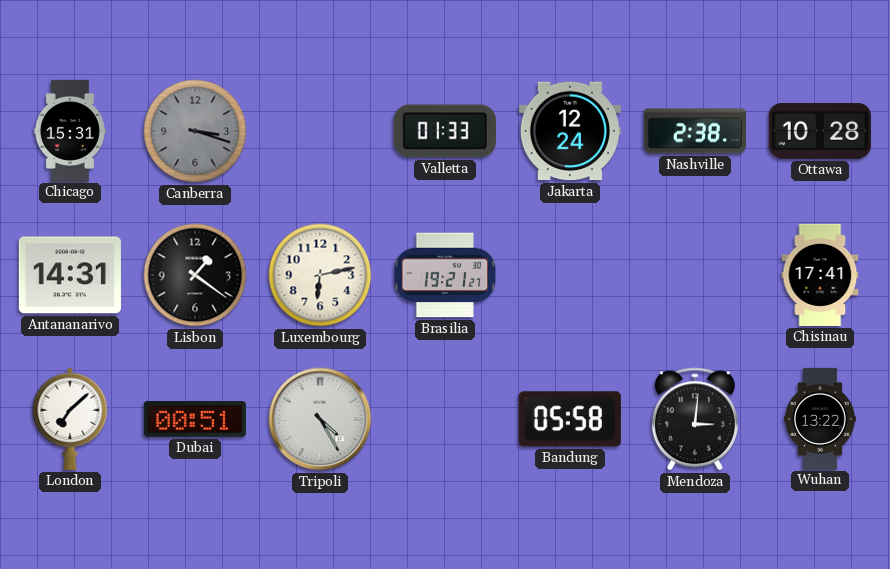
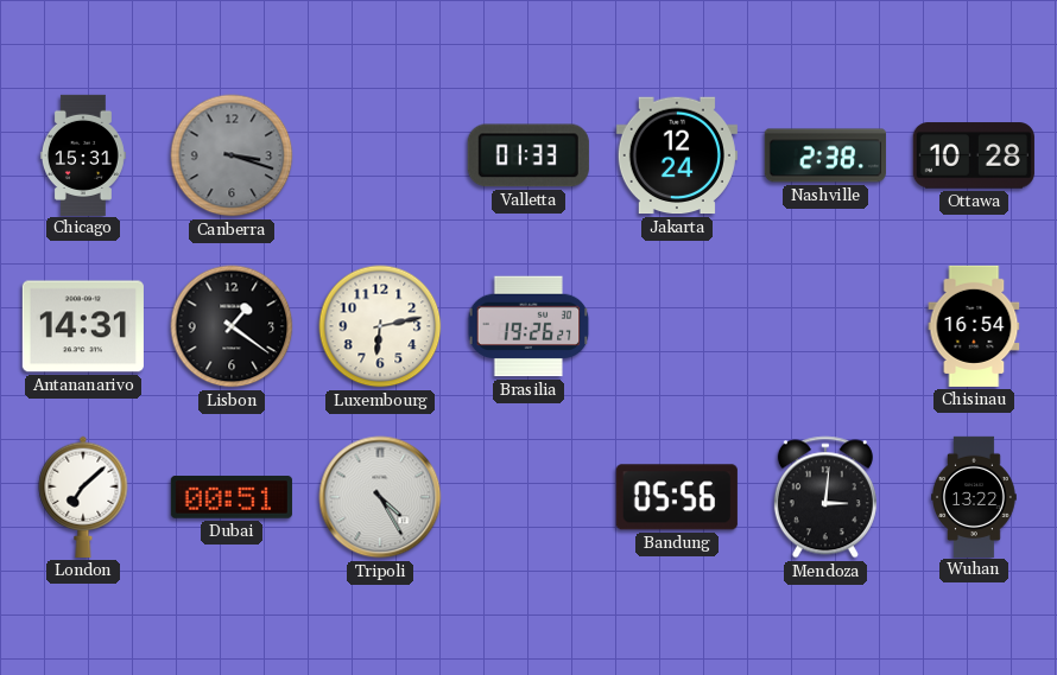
Brasilia: 19:21 -> 19:26 (528, 326)
Chisinau: 17:41 -> 16:54 (974, 326)
Bandung: 05:58 -> 05:56 (677, 497)
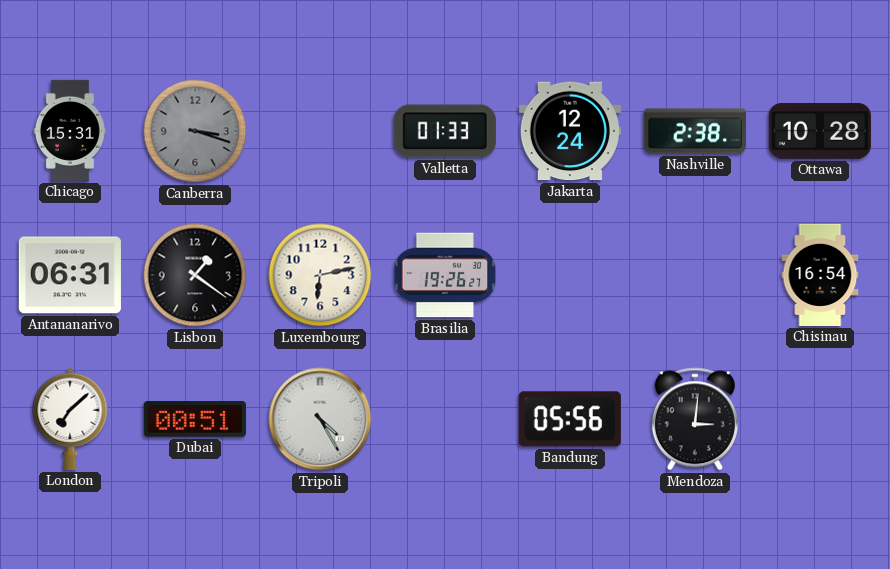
Antananarivo: 14:31 -> 06:31 (70, 275)
Wuhan: 13:22 -> none (975, 496)
